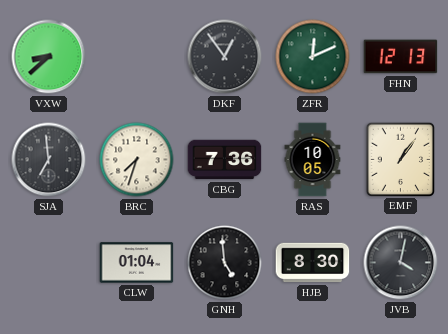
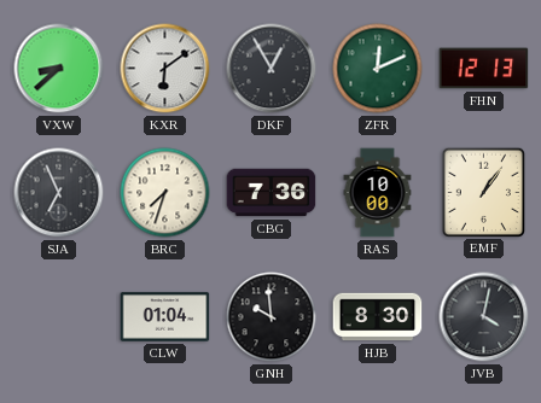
KXR: none -> 6:09 (165, 69)
DKF: 12:54 -> 12:55 (272, 69)
SJA: 6:59 -> 6:56 (59, 193)
RAS: 10:05 -> 10:00 (378, 193)
GNH: 4:59 -> 9:59 (272, 317)
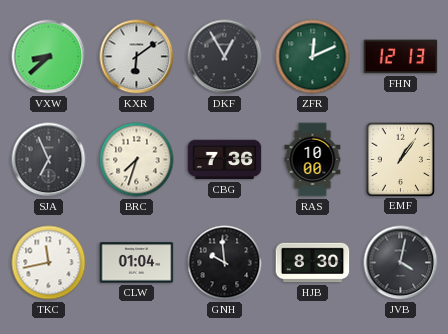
TKC: none -> 11:43 (49, 263)
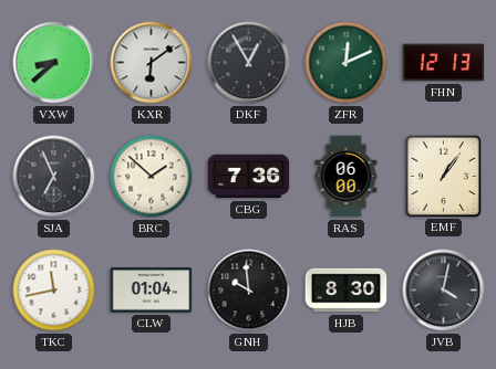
BRC: 7:33 -> 1:52 (152, 177)
RAS: 10:00 -> 06:00 (347, 177)
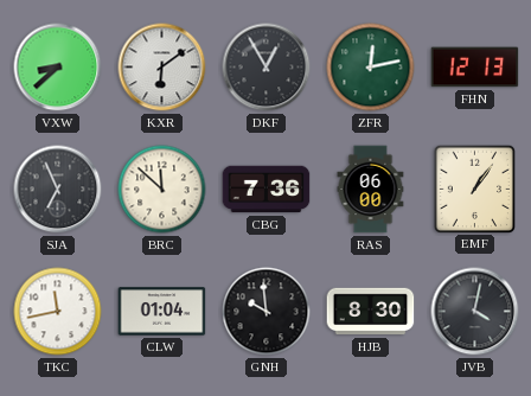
ZFR: 12:11 -> 12:13 (371, 68)
BRC: 1:52 -> 11:52 (162, 190)
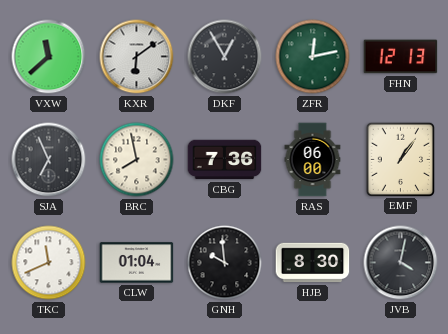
VXW: 8:38 -> 11:38 (49, 57)
BRC: 11:52 -> 7:58 (137, 160)
TKC: 11:43 -> 11:41 (49, 263)
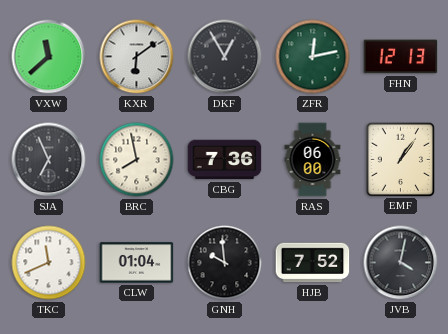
HJB: 8:30 -> 7:52 (313, 263)
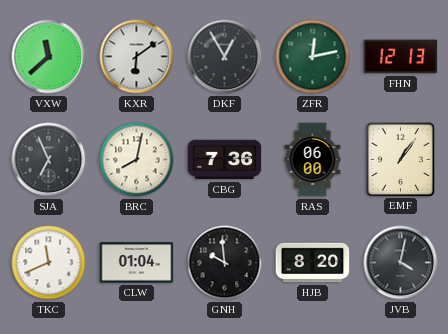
BRC: 7:58 -> 8:02 (137, 160)
HJB: 7:52 -> 8:20 (313, 263)
